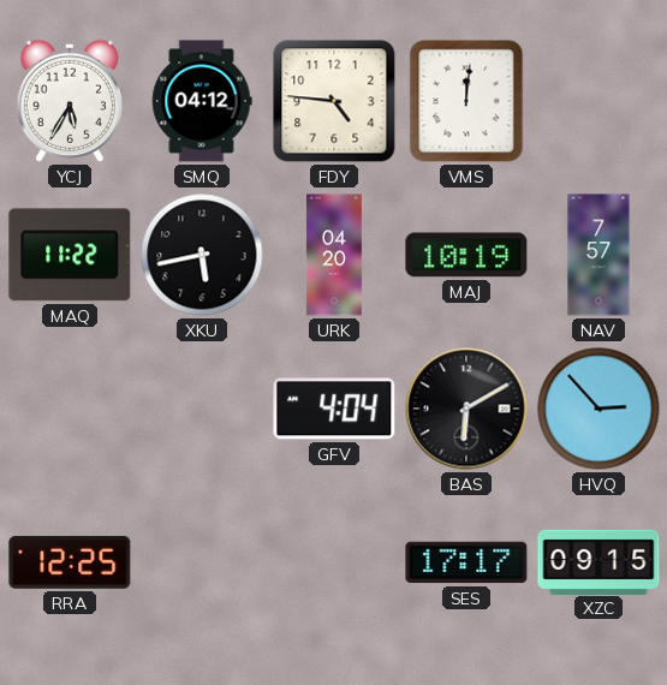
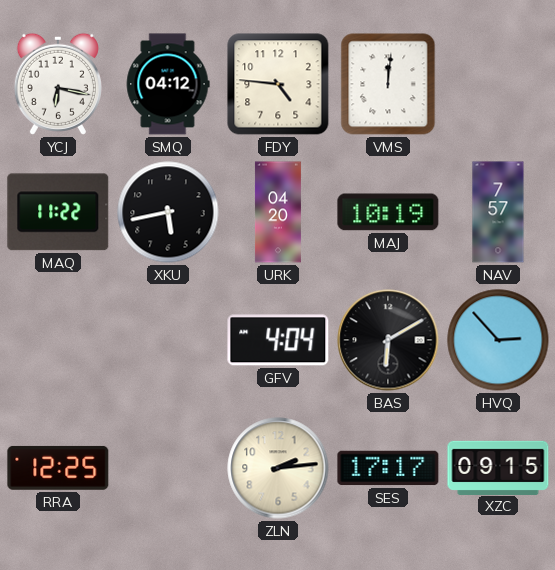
YCJ: 5:35 -> 6:17 (58, 84)
ZLN: none -> 2:14 (278, 468)
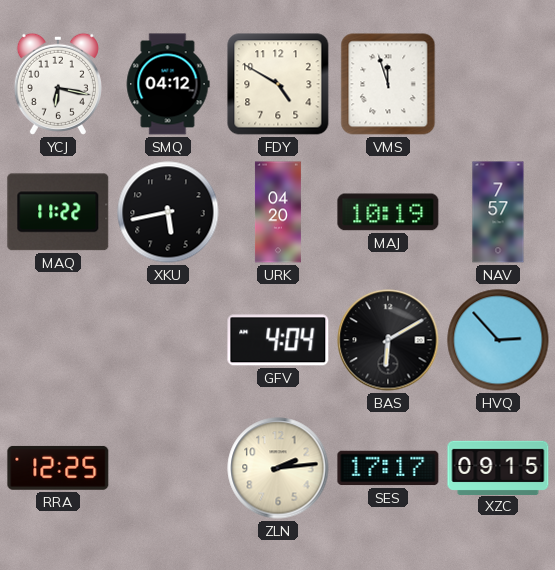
FDY: 4:46 -> 4:50 (278, 84)
VMS: 12:01 -> 11:57 (388, 84)
